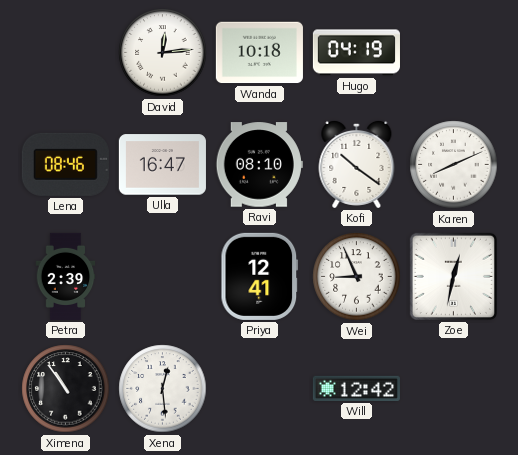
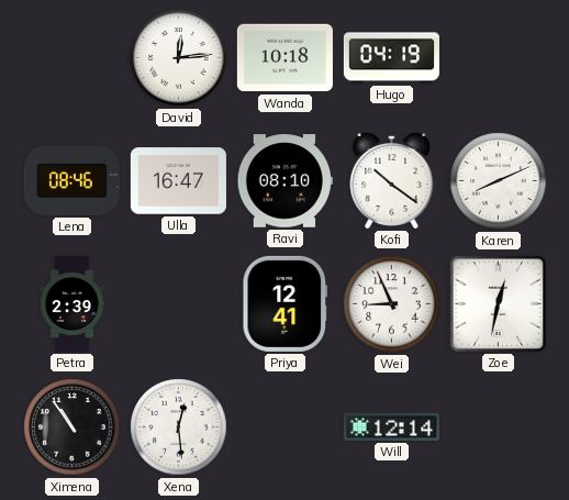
Will: 12:42 -> 12:14 (391, 426)
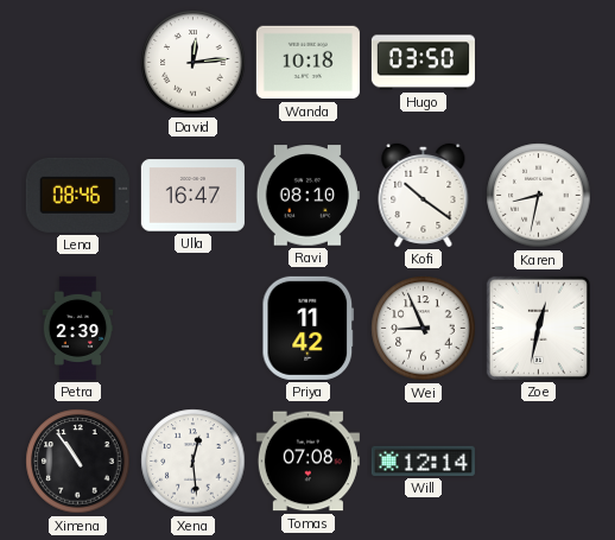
Hugo: 04:19 -> 03:50 (423, 63)
Karen: 8:11 -> 8:32 (539, 196)
Priya: 12:41 -> 11:42 (309, 328)
Tomas: none -> 07:08 (307, 462)
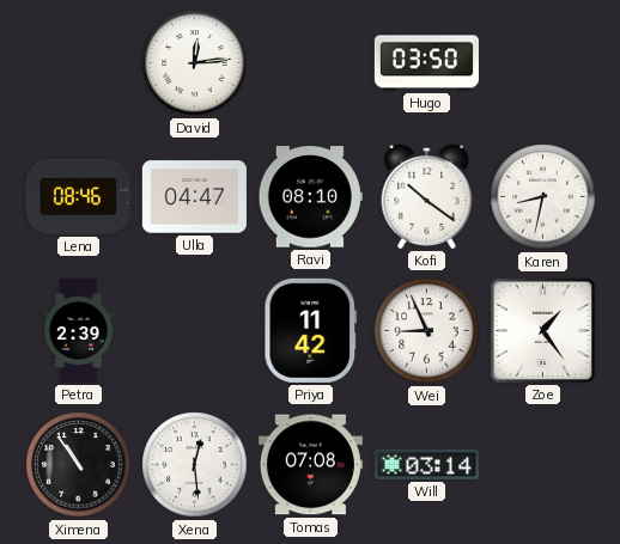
Wanda: 10:18 -> none (307, 63)
Ulla: 16:47 -> 04:47 (194, 197)
Zoe: 12:32 -> 1:24 (542, 330)
Will: 12:14 -> 03:14 (426, 464)
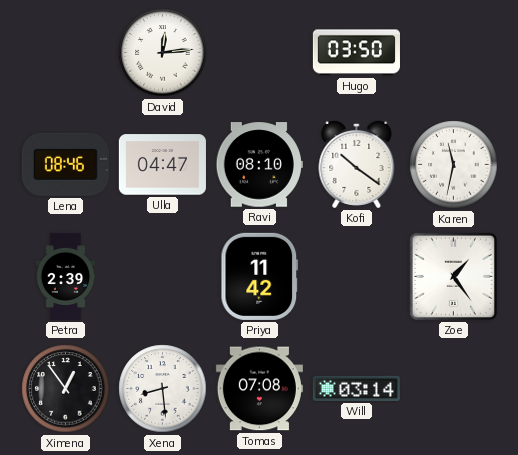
Karen: 8:32 -> 11:32 (454, 165)
Wei: 8:56 -> none (427, 331)
Ximena: 10:54 -> 12:54 (66, 389)
Xena: 12:29 -> 8:29 (163, 389)
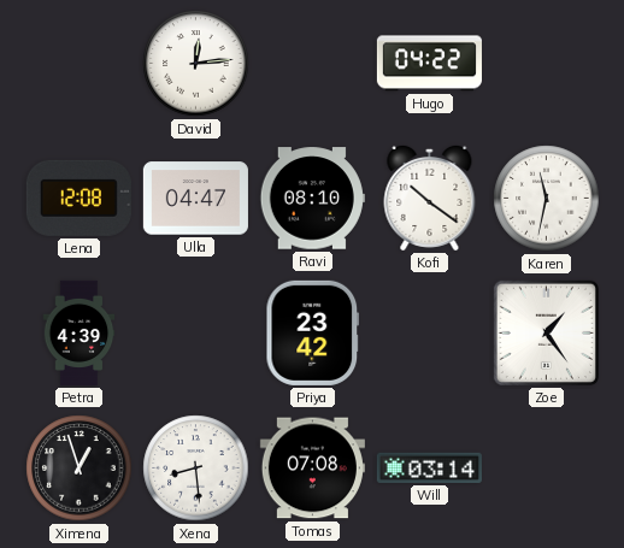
Hugo: 03:50 -> 04:22 (429, 64)
Lena: 08:46 -> 12:08 (78, 198)
Petra: 2:39 -> 4:39 (80, 332)
Priya: 11:42 -> 23:42 (313, 332)
Ximena: 12:54 -> 12:57 (80, 469)
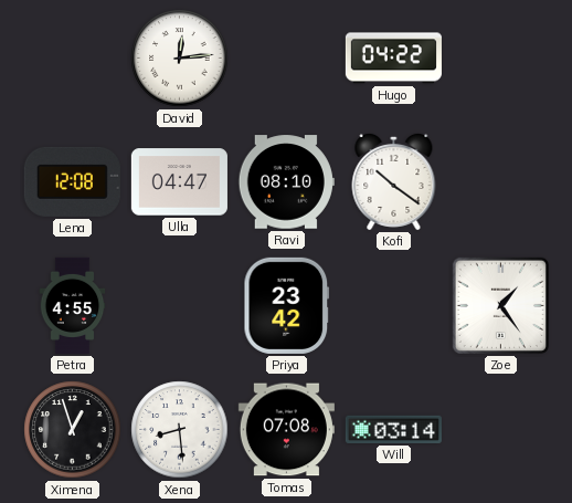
Karen: 11:32 -> none (547, 199)
Petra: 4:39 -> 4:55 (73, 305)
